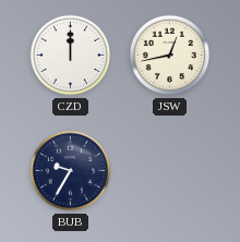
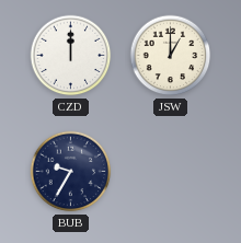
JSW: 12:43 -> 1:00 (171, 56)
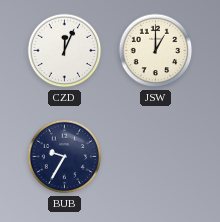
CZD: 12:00 -> 12:04 (65, 51)
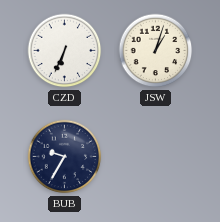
CZD: 12:04 -> 6:34 (65, 51)
JSW: 1:00 -> 1:03 (156, 51)
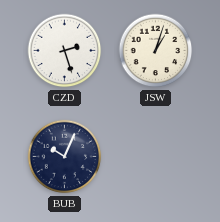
CZD: 6:34 -> 2:27 (65, 51)
BUB: 9:35 -> 10:04 (65, 157)
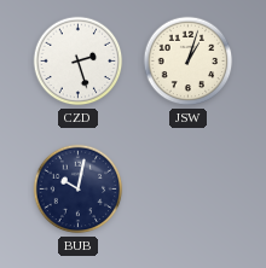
BUB: 10:04 -> 10:02 (79, 190)
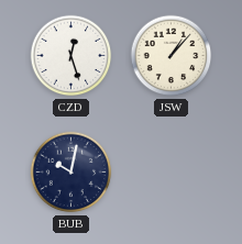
CZD: 2:27 -> 12:27 (71, 56)
JSW: 1:03 -> 1:07 (172, 56)
